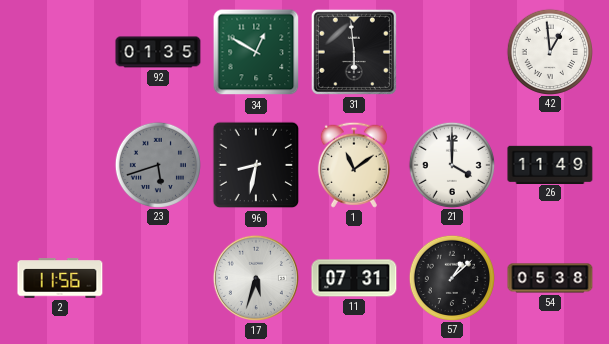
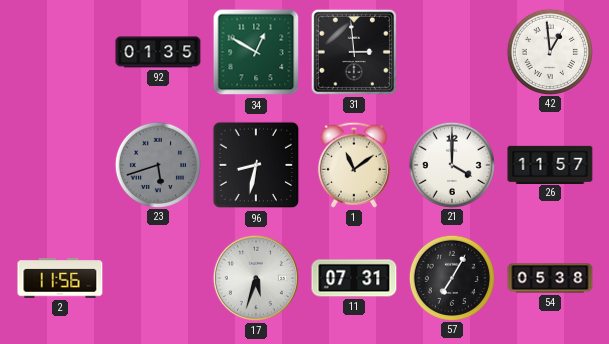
31: 5:59 -> 2:59 (354, 52)
26: 11:49 -> 11:57 (550, 164)
57: 1:08 -> 7:05 (451, 277)
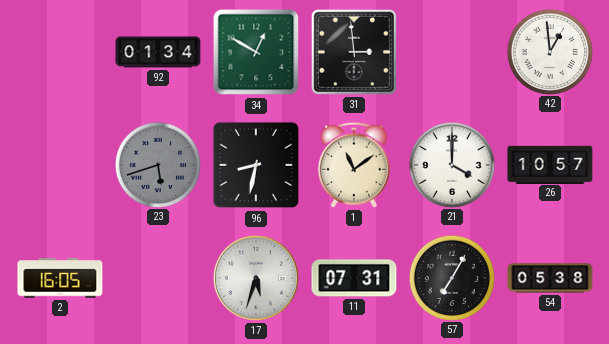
92: 01:35 -> 01:34 (158, 52)
26: 11:57 -> 10:57 (550, 164)
2: 11:56 -> 16:05 (60, 278)
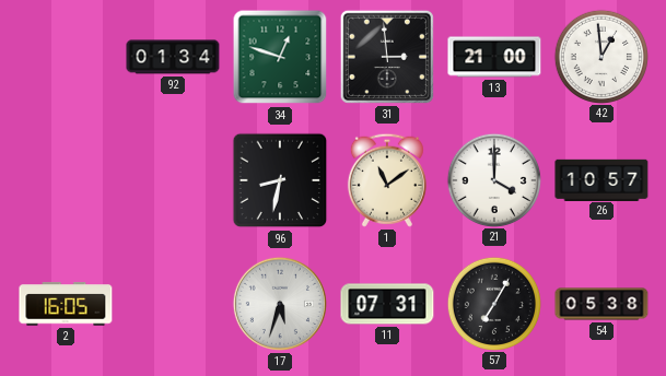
34: 12:50 -> 12:48 (280, 57)
13: none -> 21:00 (494, 57)
23: 5:42 -> none (157, 164)
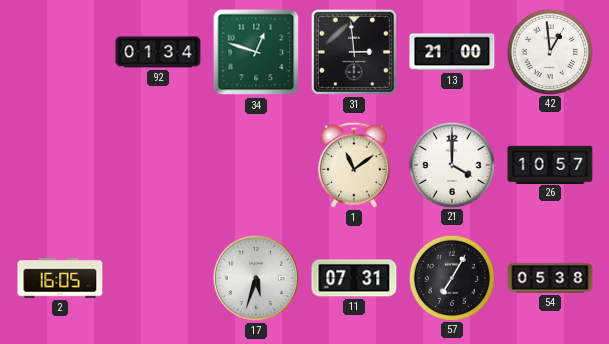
96: 8:32 -> none (280, 180)
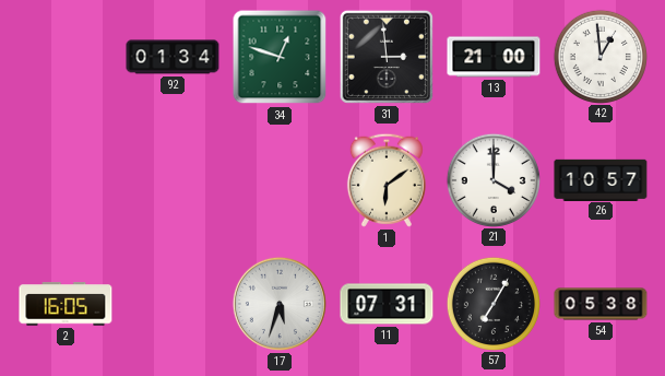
1: 11:09 -> 6:09 (387, 180)
